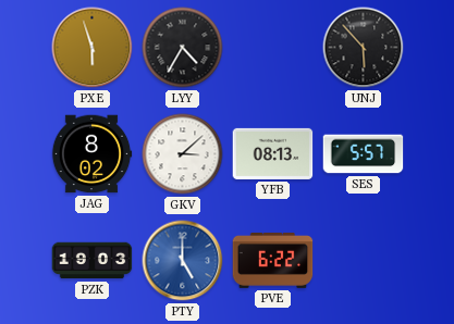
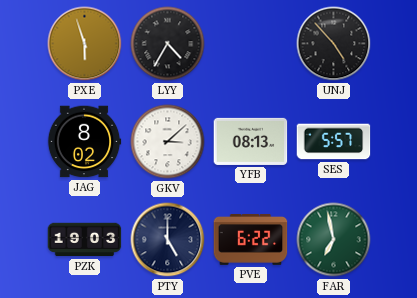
UNJ: 5:53 -> 4:53 (334, 44)
PTY dial: blue -> navy (168, 240)
FAR: none -> 6:58 (334, 240)
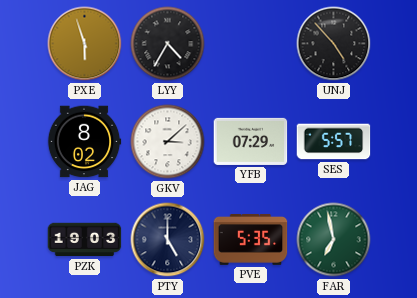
YFB: 08:13 -> 07:29 (251, 141)
PVE: 6:22 -> 5:35 (251, 239)
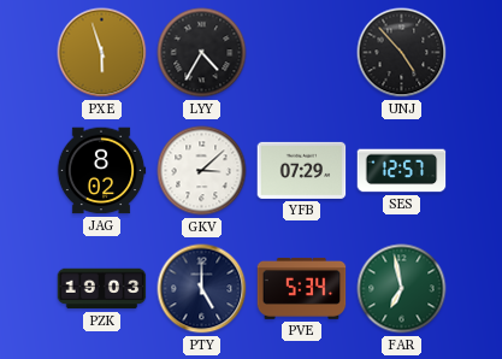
SES: 5:57 -> 12:57 (402, 171)
PVE: 5:35 -> 5:34 (302, 288)
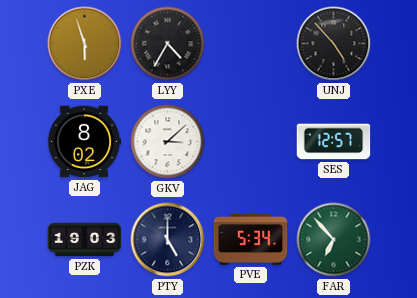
YFB: 07:29 -> none (302, 170)
FAR: 6:58 -> 6:53 (334, 240)
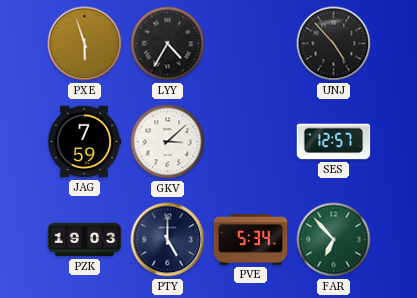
JAG: 8:02 -> 7:59 (84, 142)
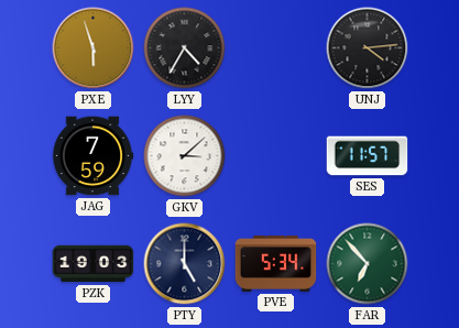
UNJ: 4:53 -> 4:14 (368, 48)
SES: 12:57 -> 11:57 (368, 156)
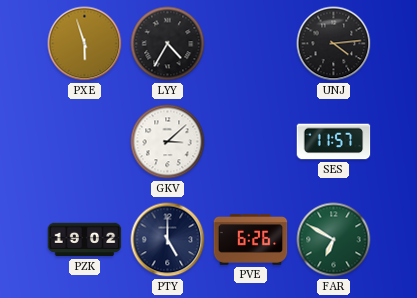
JAG: 7:59 -> none (92, 156)
PZK: 19:03 -> 19:02 (85, 240)
PVE: 5:34 -> 6:26 (251, 239)
FAR: 6:53 -> 6:50 (334, 240)
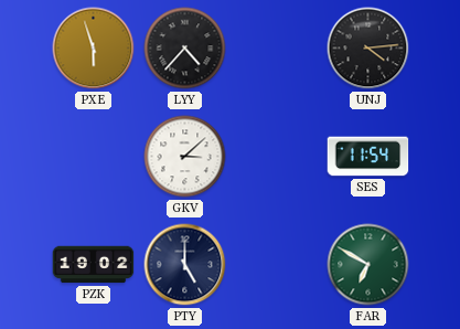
LYY: 4:35 -> 4:37 (185, 49)
SES: 11:57 -> 11:54 (368, 157)
PVE: 6:26 -> none (251, 239)
